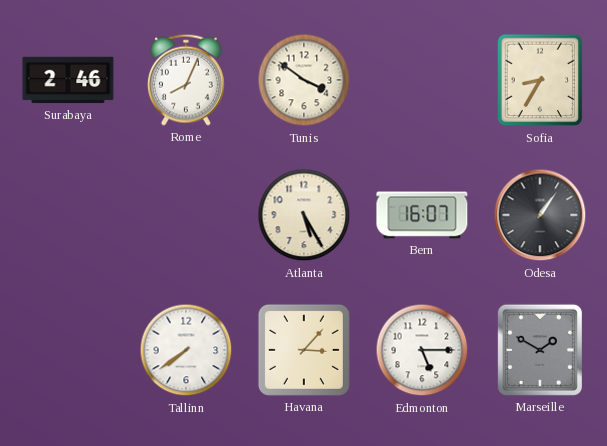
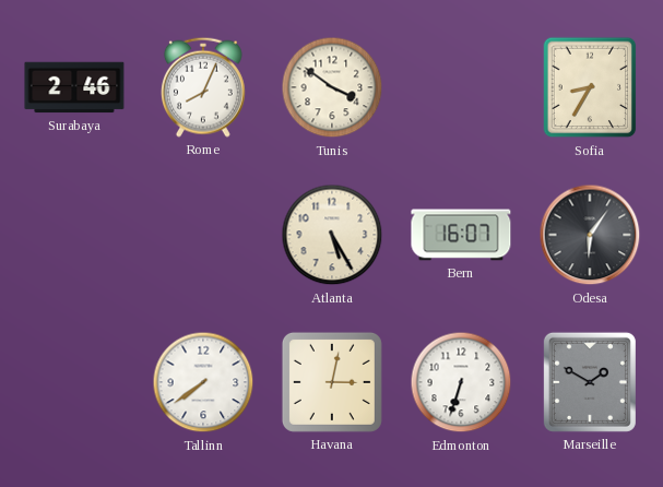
Odesa: 1:06 -> 6:06 (590, 235)
Havana: 3:07 -> 3:02 (332, 382)
Edmonton: 5:15 -> 6:33 (461, 382)
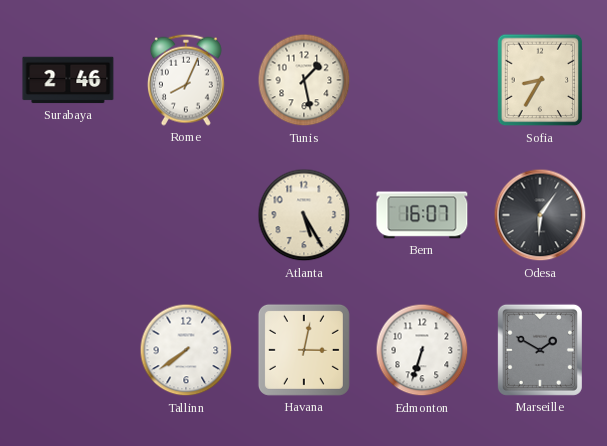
Tunis: 3:51 -> 1:28 (304, 80)
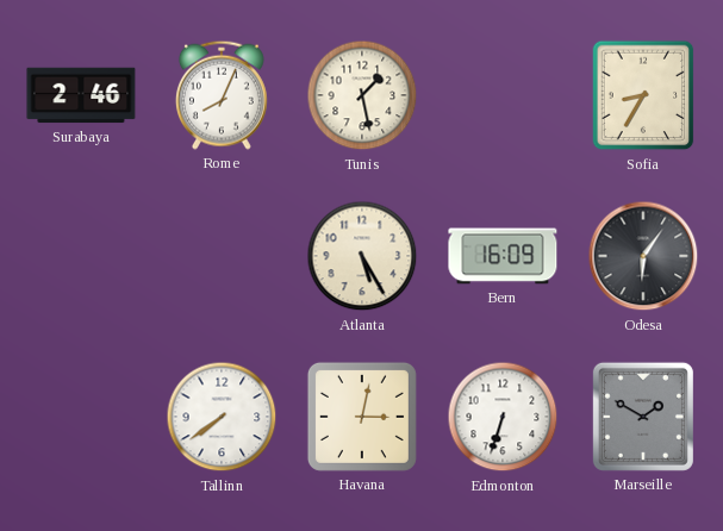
Bern: 16:07 -> 16:09 (503, 256)
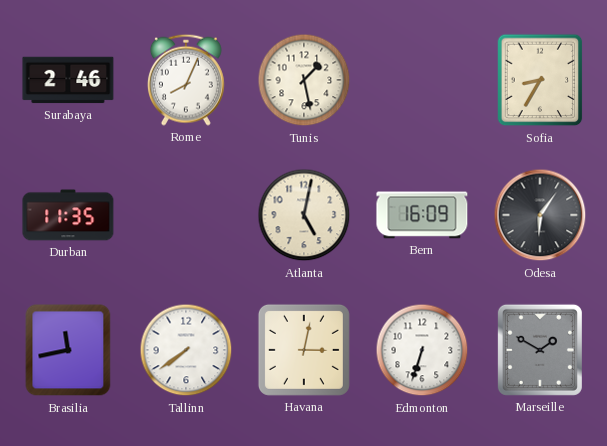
Durban: none -> 11:35 (68, 215)
Atlanta: 5:25 -> 5:02 (304, 215)
Brasilia: none -> 11:43 (68, 350)
